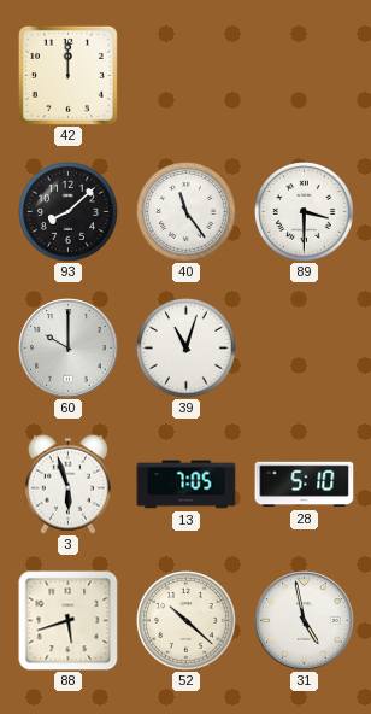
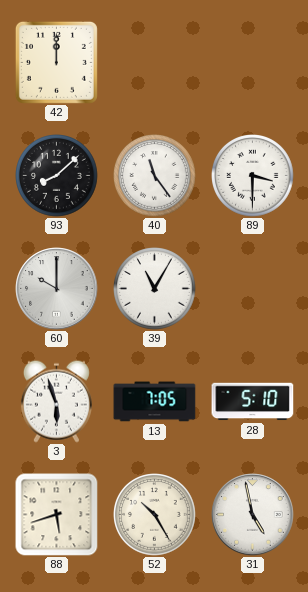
39: 11:03 -> 11:05 (155, 289)
52: 10:22 -> 10:25 (155, 515)
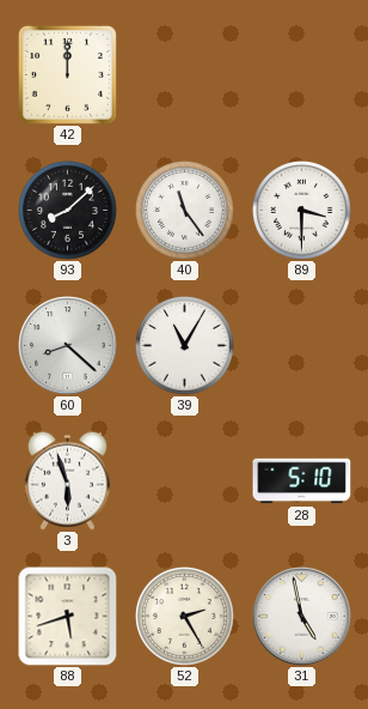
60: 10:00 -> 8:22 (68, 346)
13: 7:05 -> none (155, 402)
52: 10:25 -> 2:25 (185, 617)
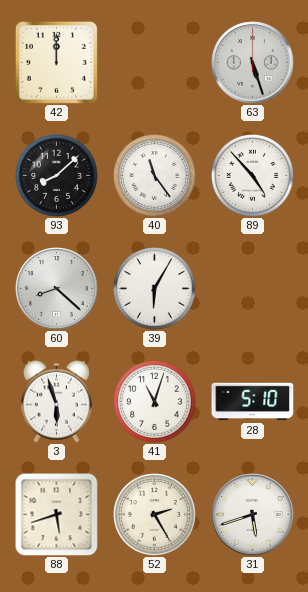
63: none -> 5:27 (253, 63)
89: 3:30 -> 4:53 (253, 176)
39: 11:05 -> 6:05 (155, 289)
41: none -> 11:03 (155, 402)
31: 4:58 -> 5:42 (253, 515)
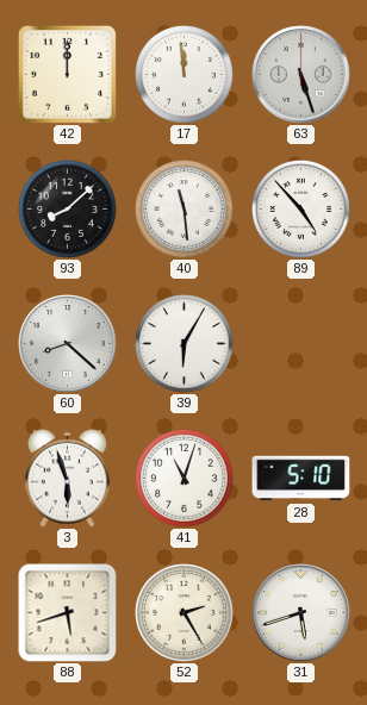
17: none -> 11:59 (185, 75)
40: 11:24 -> 11:29 (185, 210)
